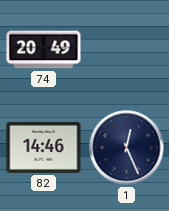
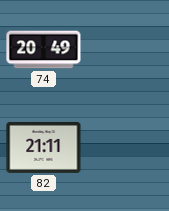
82: 14:46 -> 21:11 (44, 147)
1: 12:26 -> none (127, 148)
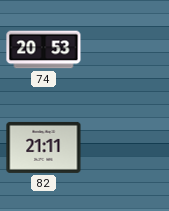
74: 20:49 -> 20:53 (44, 50)
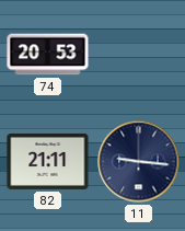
11: none -> 9:16 (139, 162)
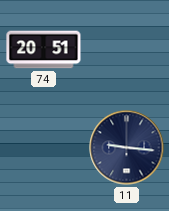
74: 20:53 -> 20:51 (44, 50)
82: 21:11 -> none (48, 161)
